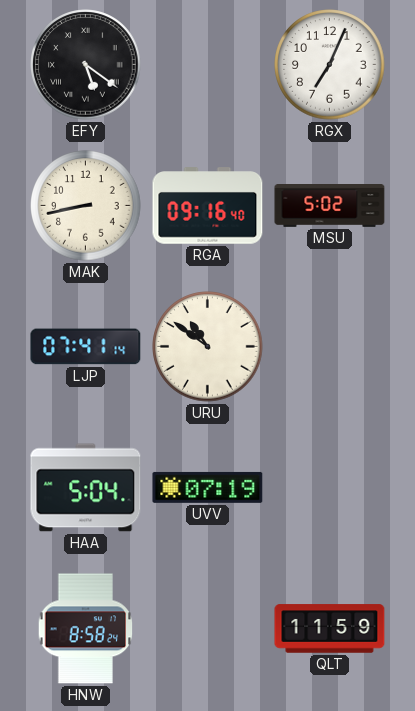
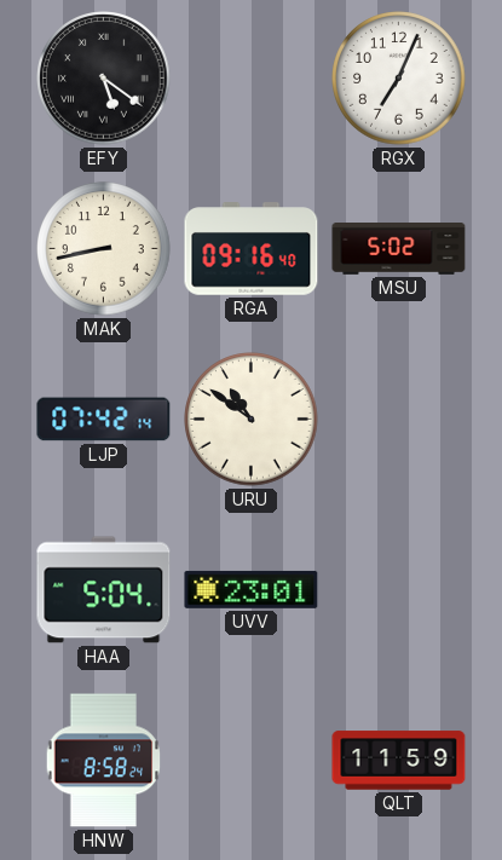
LJP: 07:41 -> 07:42 (104, 420)
UVV: 07:19 -> 23:01 (252, 589)
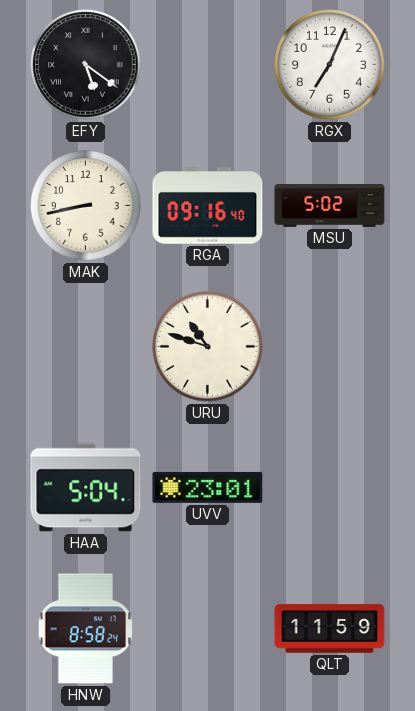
LJP: 07:42 -> none (104, 420)
URU: 10:51 -> 10:48 (208, 347)
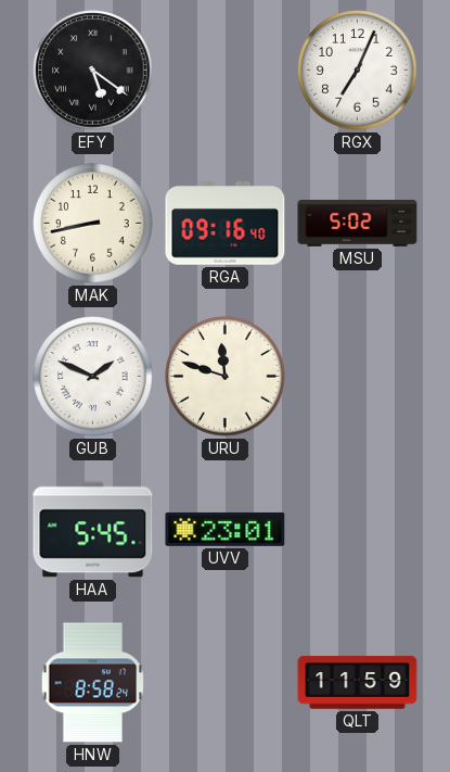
GUB: none -> 1:49 (93, 377)
URU: 10:48 -> 11:48 (226, 377)
HAA: 5:04 -> 5:45 (93, 530)
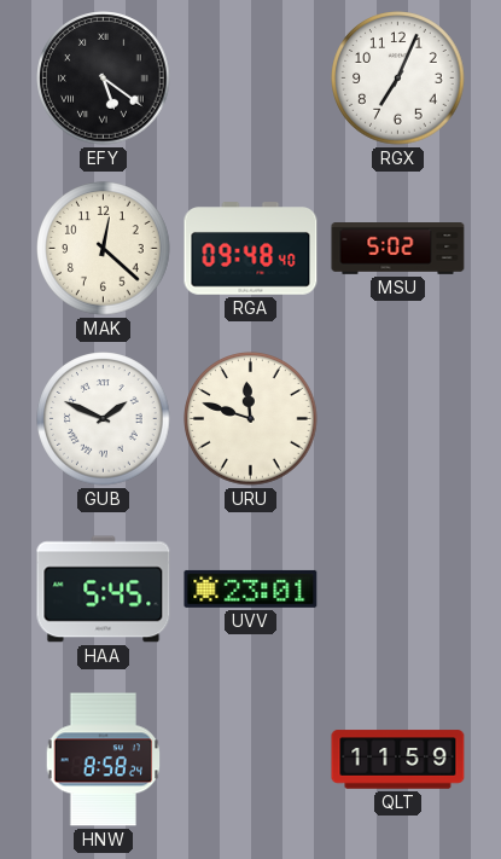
MAK: 8:43 -> 12:22 (104, 249)
RGA: 09:16 -> 09:48 (251, 249)
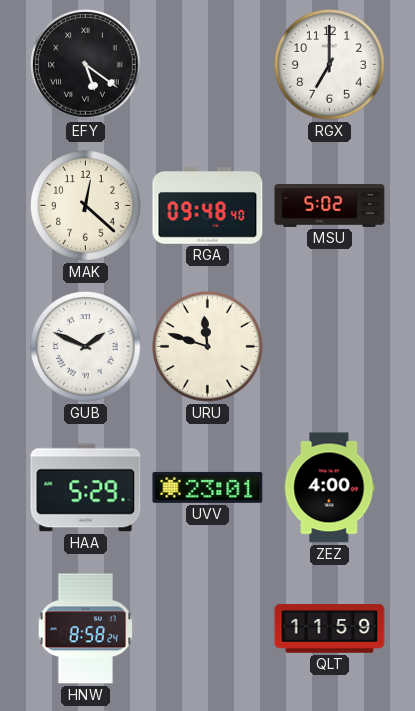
RGX: 7:04 -> 7:00 (330, 65)
HAA: 5:45 -> 5:29 (86, 488)
ZEZ: none -> 4:00 (330, 488)
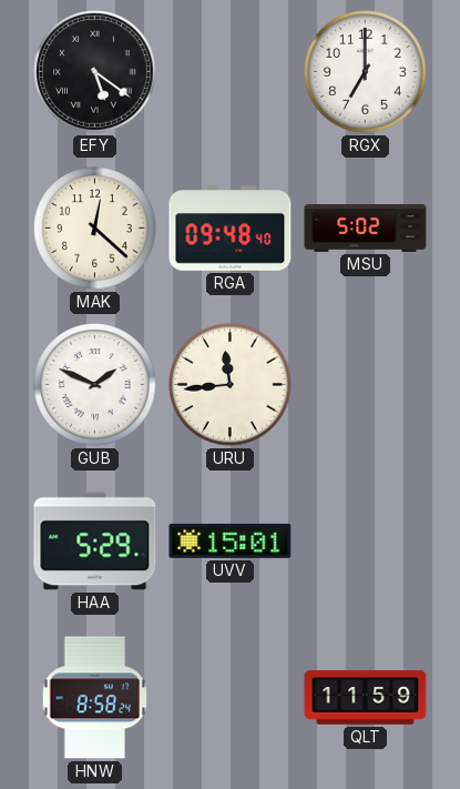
URU: 11:48 -> 11:44 (231, 385)
UVV: 23:01 -> 15:01 (231, 540)
ZEZ: 4:00 -> none (330, 488)
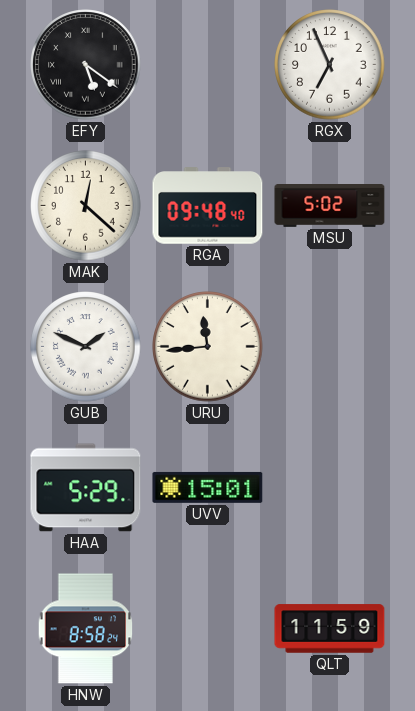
RGX: 7:00 -> 6:56 (330, 65)
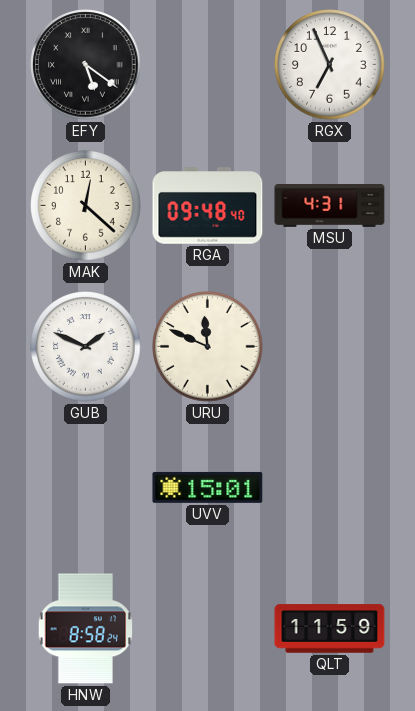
MSU: 5:02 -> 4:31 (330, 206)
URU: 11:44 -> 11:49 (208, 347)
HAA: 5:29 -> none (86, 488)
